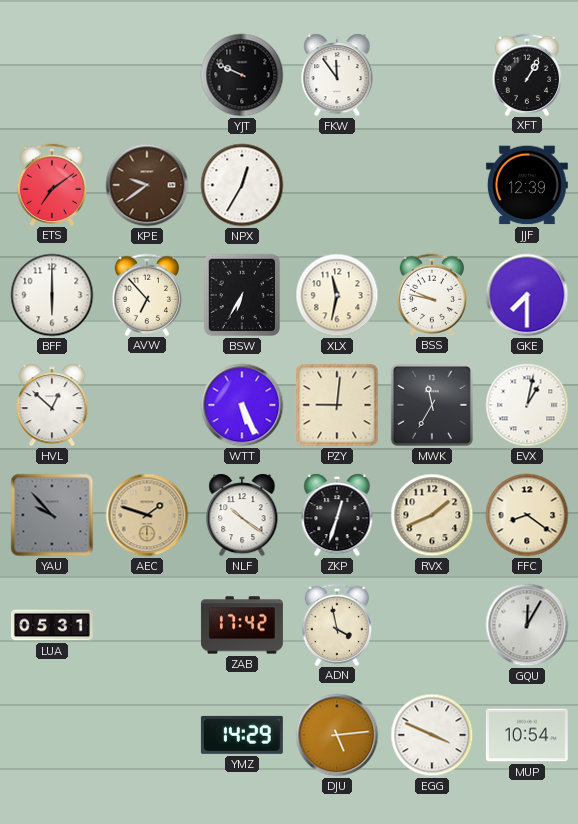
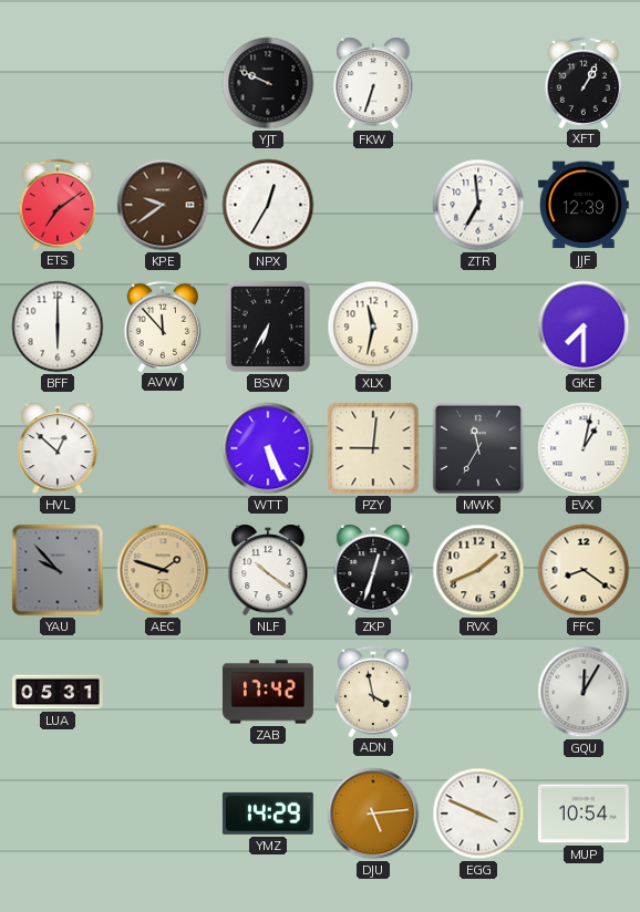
FKW: 11:54 -> 6:33 (373, 83)
ZTR: none -> 6:59 (478, 205)
AVW: 6:53 -> 11:53 (162, 325)
BSS: 9:47 -> none (431, 294)
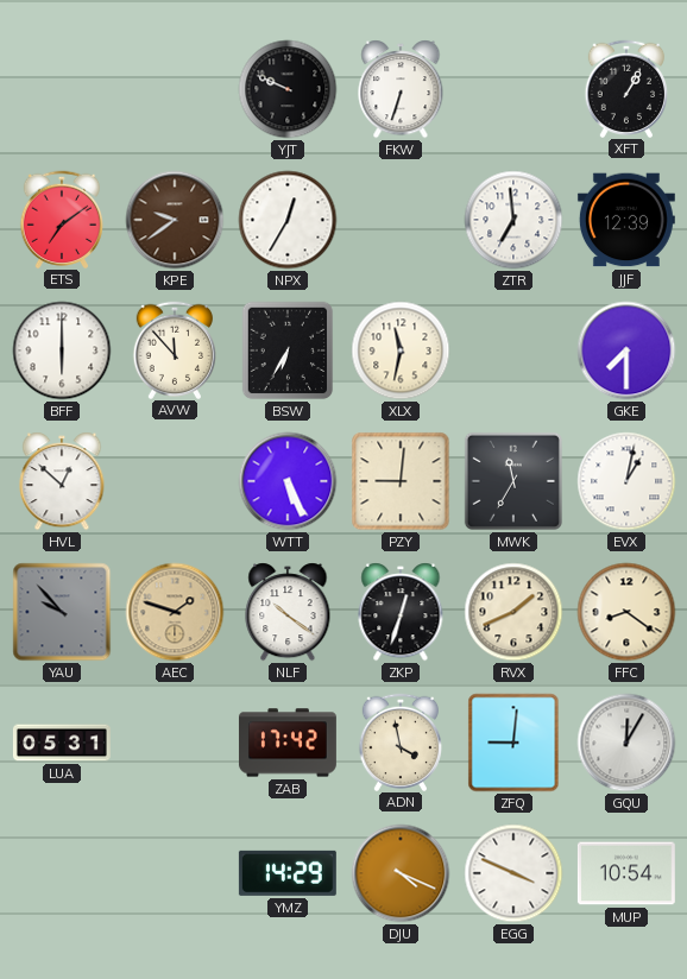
ZFQ: none -> 9:01 (513, 743)
DJU: 5:14 -> 4:19 (401, 873)
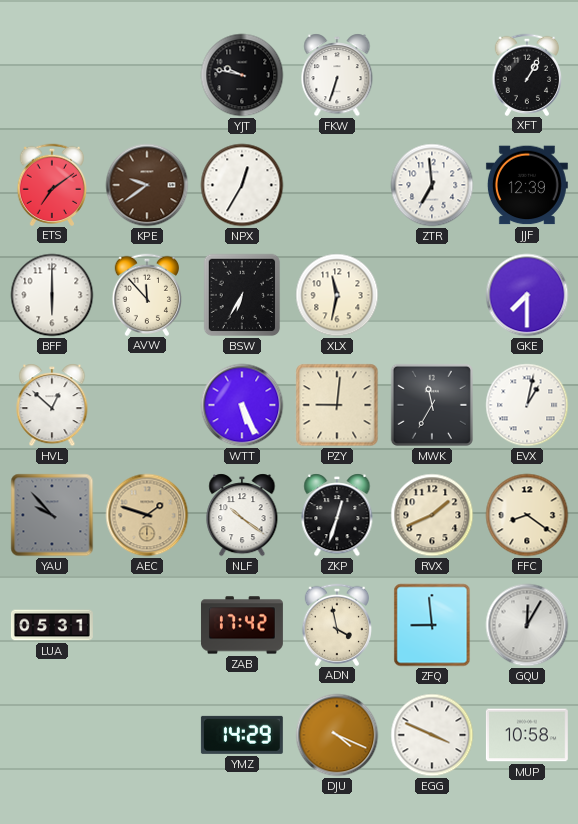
YJT: 9:49 -> 9:47 (242, 75)
ZFQ: 9:01 -> 8:59 (432, 625)
MUP: 10:54 -> 10:58 (527, 735)
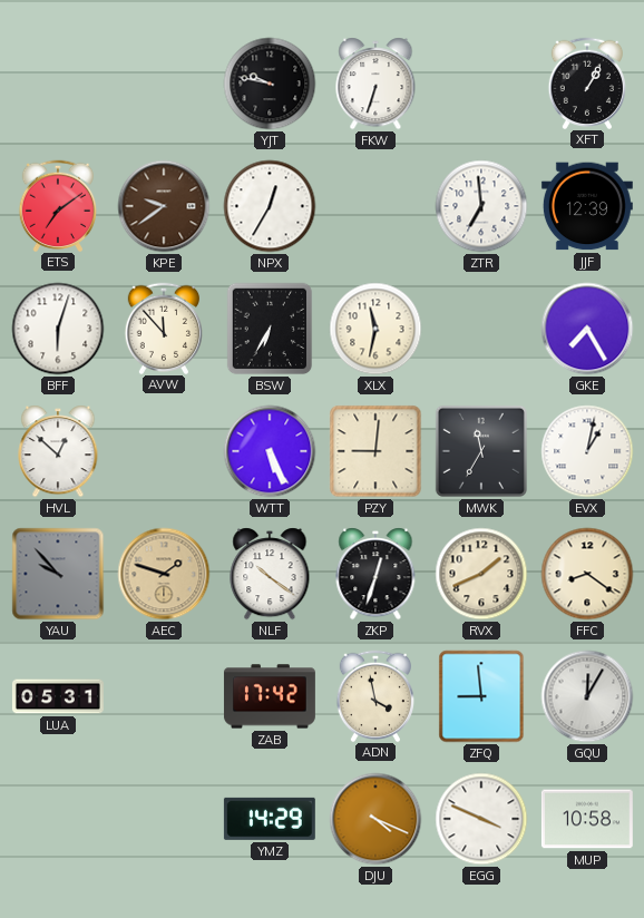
BFF: 6:00 -> 6:03 (58, 329)
GKE: 7:30 -> 7:25 (587, 329)
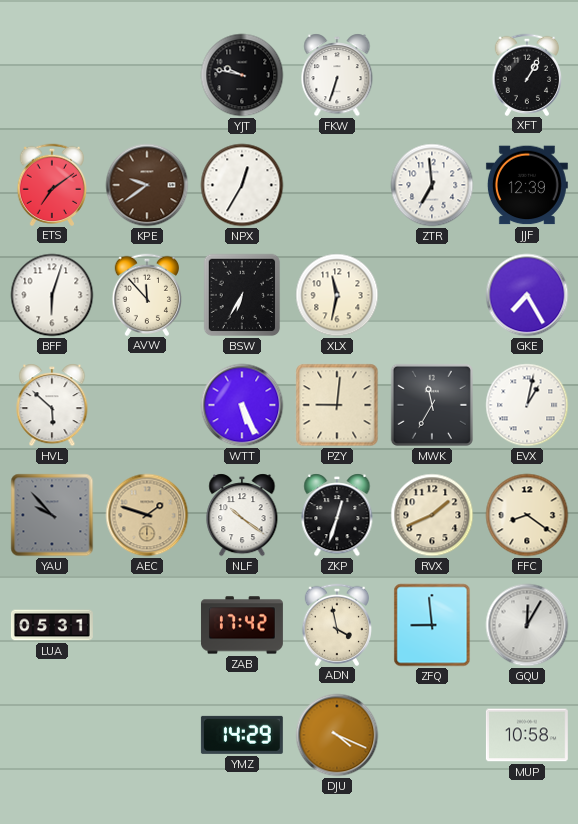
HVL: 12:52 -> 5:52 (52, 405)
EGG: 3:49 -> none (481, 819)
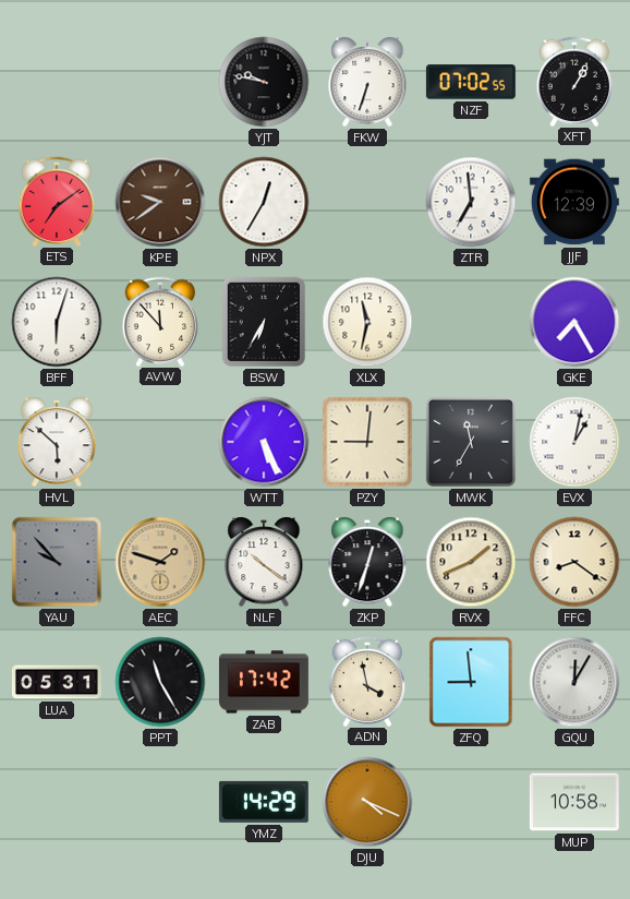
NZF: none -> 07:02 (471, 82)
PPT: none -> 11:25 (160, 682)
